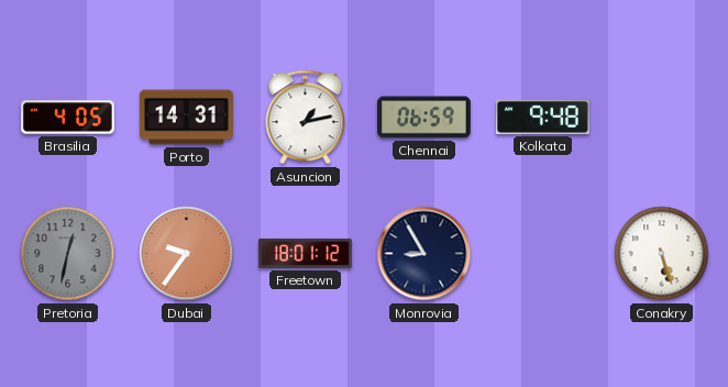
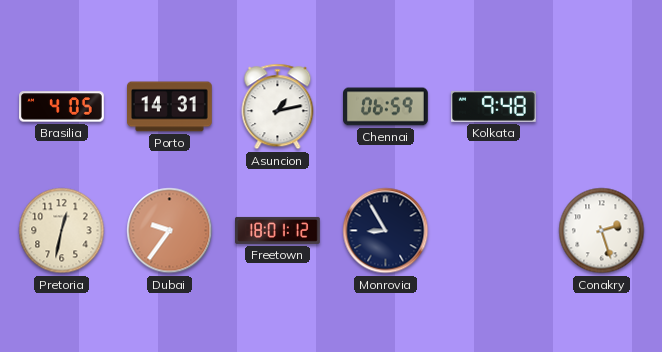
Pretoria dial: grey -> cream (62, 231)
Conakry: 5:27 -> 2:27 (602, 231)
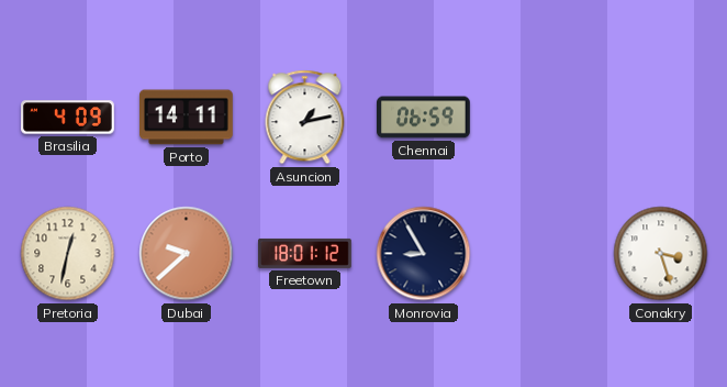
Brasilia: 4:05 -> 4:09 (68, 118)
Porto: 14:31 -> 14:11 (187, 118)
Kolkata: 9:48 -> none (493, 106)
Dubai: 9:36 -> 9:38 (187, 254)
Conakry: 2:27 -> 3:27 (661, 254)
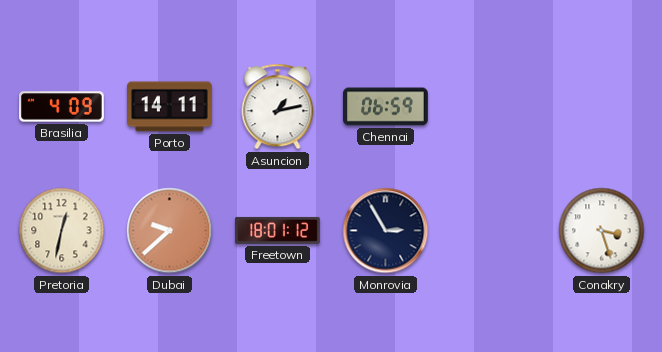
Monrovia: 8:55 -> 2:55 (386, 231)
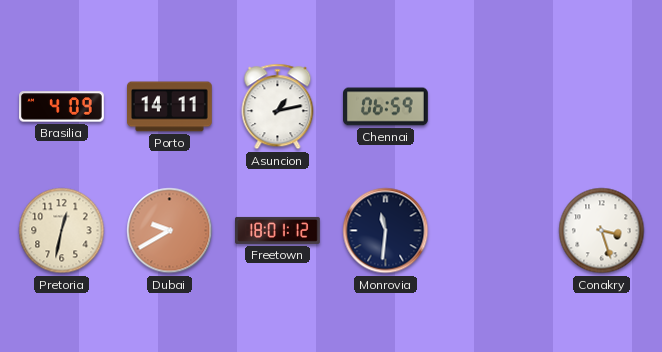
Dubai: 9:38 -> 9:40 (170, 231)
Monrovia: 2:55 -> 11:31 (386, 231)
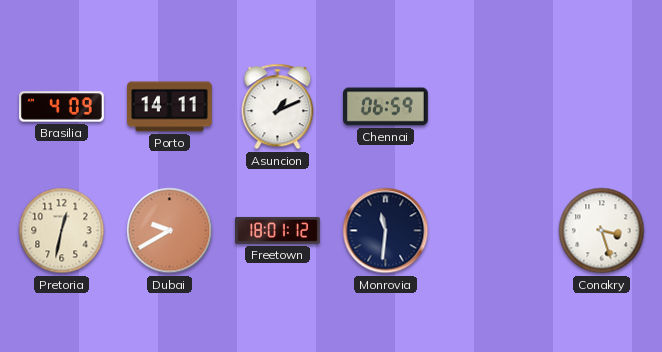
Asuncion: 1:13 -> 1:11 (278, 107)
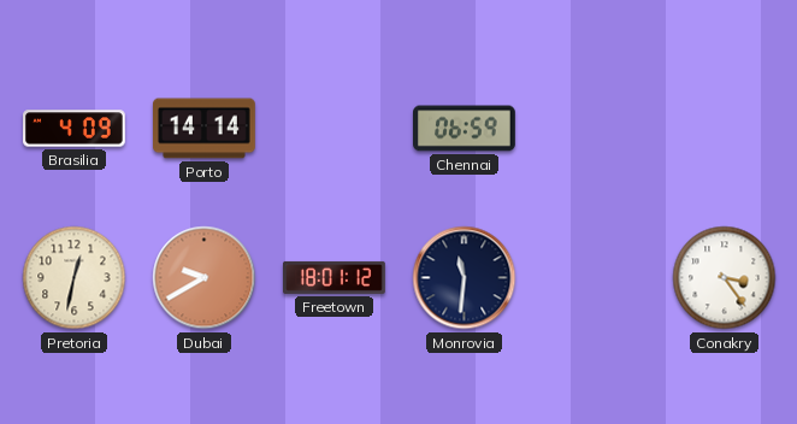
Porto: 14:11 -> 14:14 (205, 129)
Asuncion: 1:11 -> none (278, 107)
Conakry: 3:27 -> 3:24 (725, 278)
